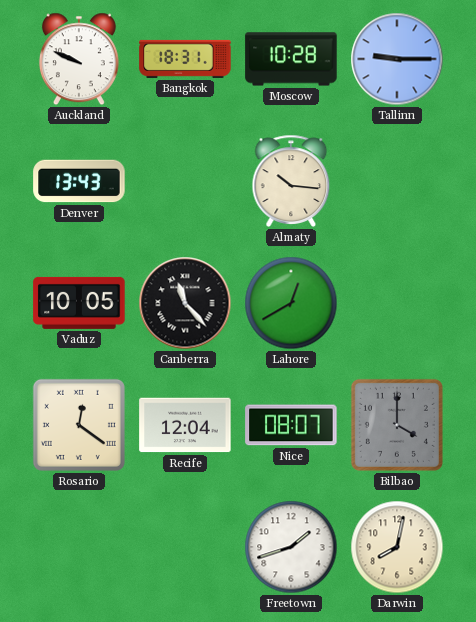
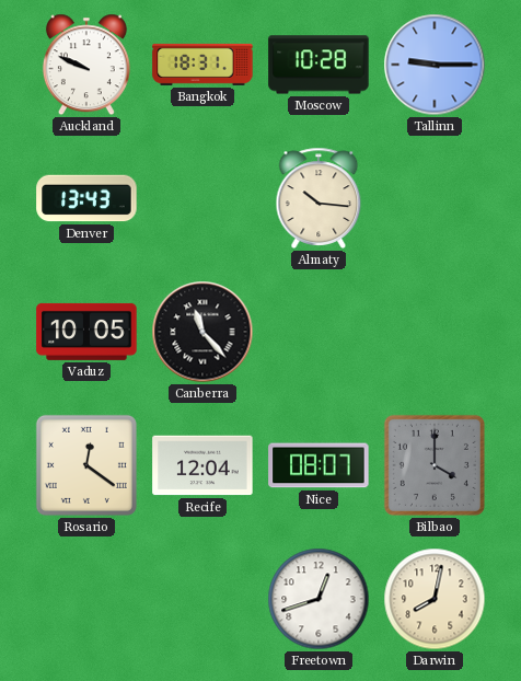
Lahore: 12:40 -> none (291, 303)
Freetown: 1:42 -> 12:42 (319, 599)
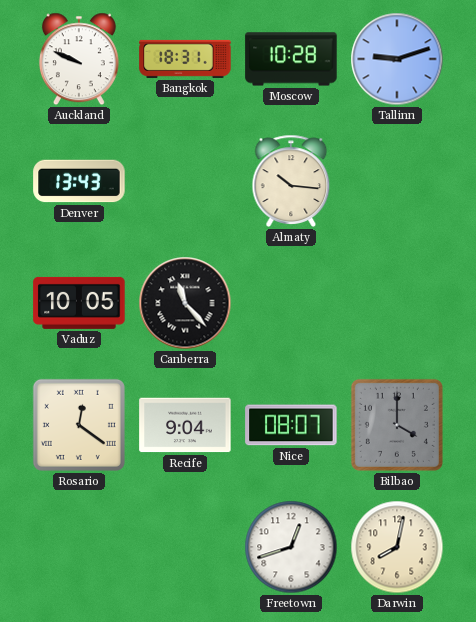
Tallinn: 9:15 -> 9:12 (397, 59)
Recife: 12:04 -> 9:04 (185, 425)
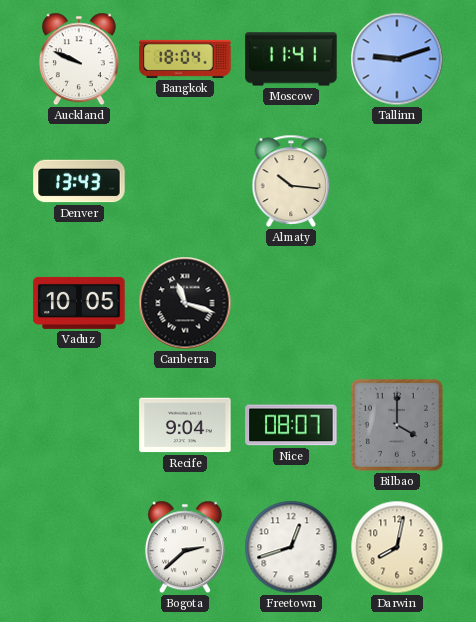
Bangkok: 18:31 -> 18:04 (185, 59)
Moscow: 10:28 -> 11:41 (291, 59)
Canberra: 11:23 -> 11:18 (185, 303)
Rosario: 12:21 -> none (79, 425)
Bogota: none -> 2:38 (185, 547)
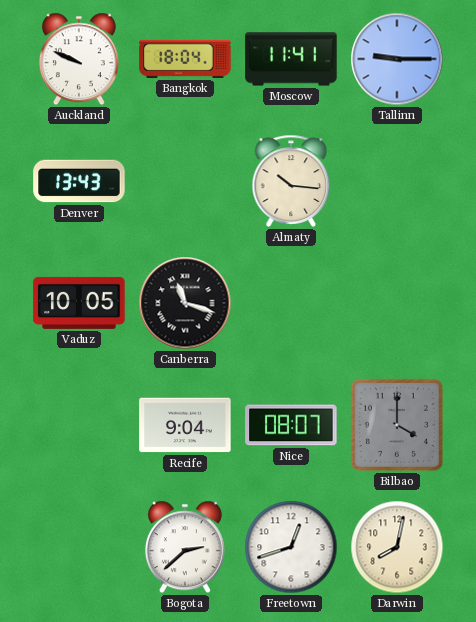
Tallinn: 9:12 -> 9:15 (397, 59)
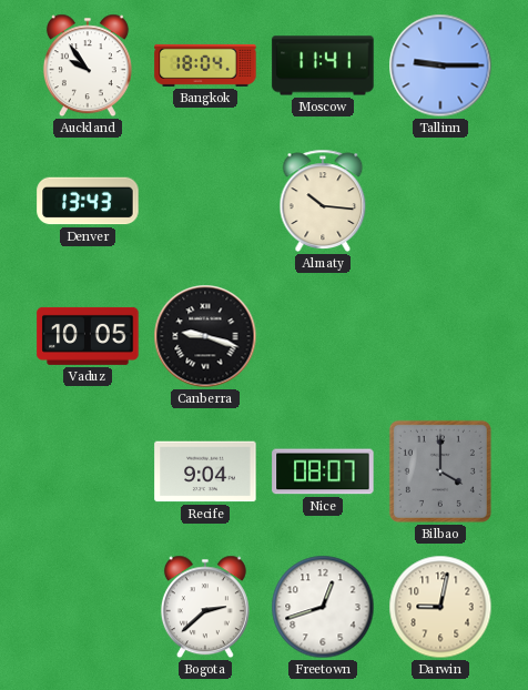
Auckland: 9:49 -> 9:54 (88, 65)
Canberra: 11:18 -> 9:18 (205, 336)
Darwin: 8:02 -> 9:02 (440, 607)
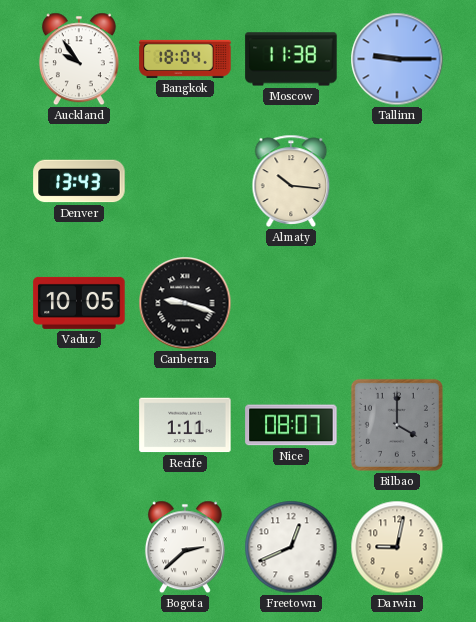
Moscow: 11:41 -> 11:38 (291, 59)
Recife: 9:04 -> 1:11 (185, 425)
Freetown: 12:42 -> 12:41 (291, 547)
